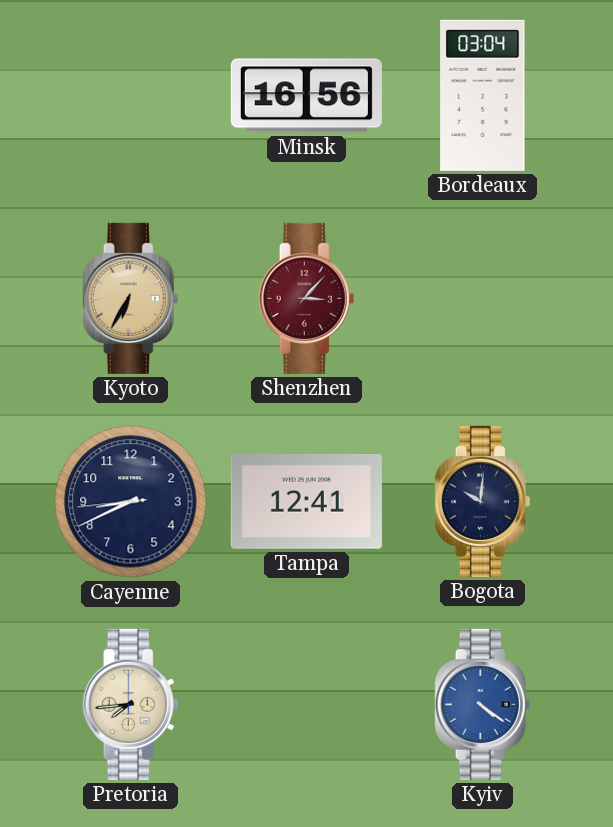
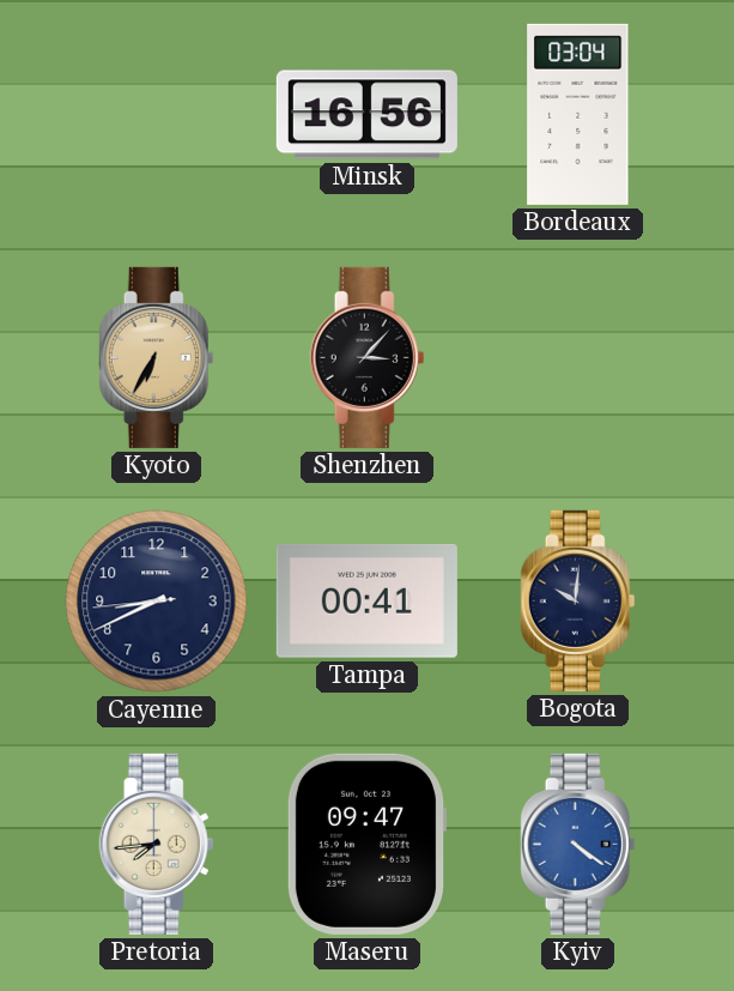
Shenzhen dial: burgundy -> black (368, 357)
Tampa: 12:41 -> 00:41 (366, 600)
Maseru: none -> 09:47 (366, 844)
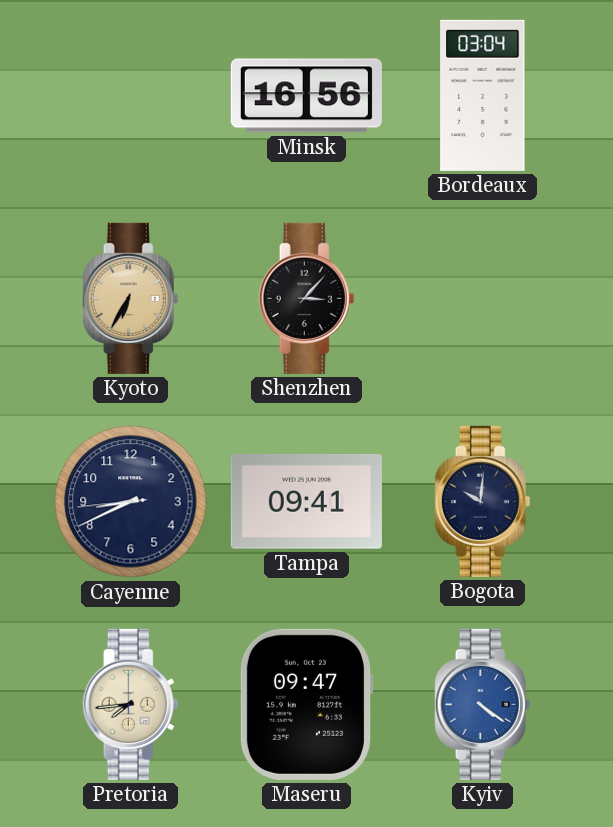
Tampa: 00:41 -> 09:41 (306, 501)
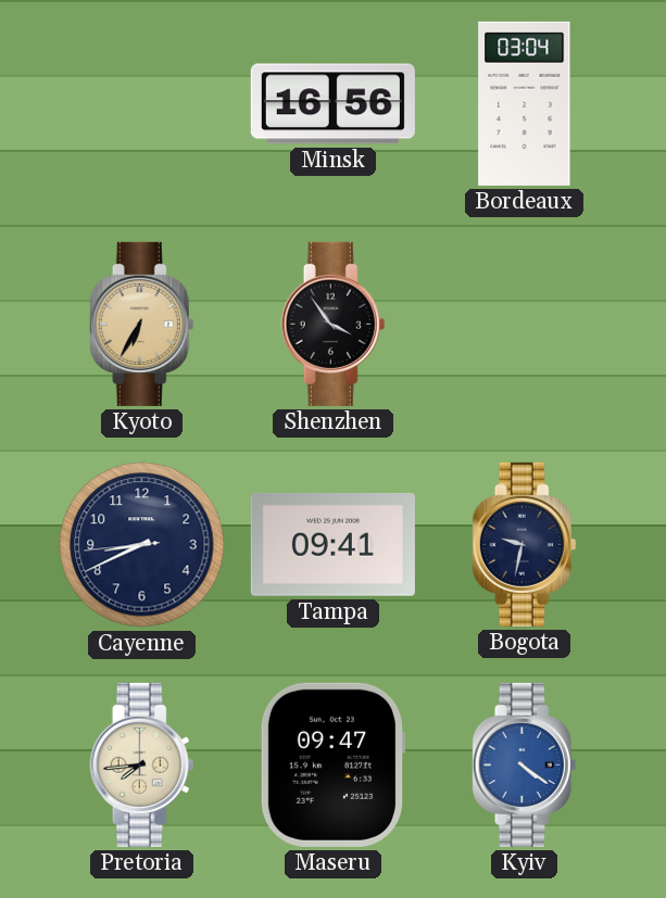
Shenzhen: 3:07 -> 3:54 (334, 324)
Bogota: 10:01 -> 9:32 (525, 544)
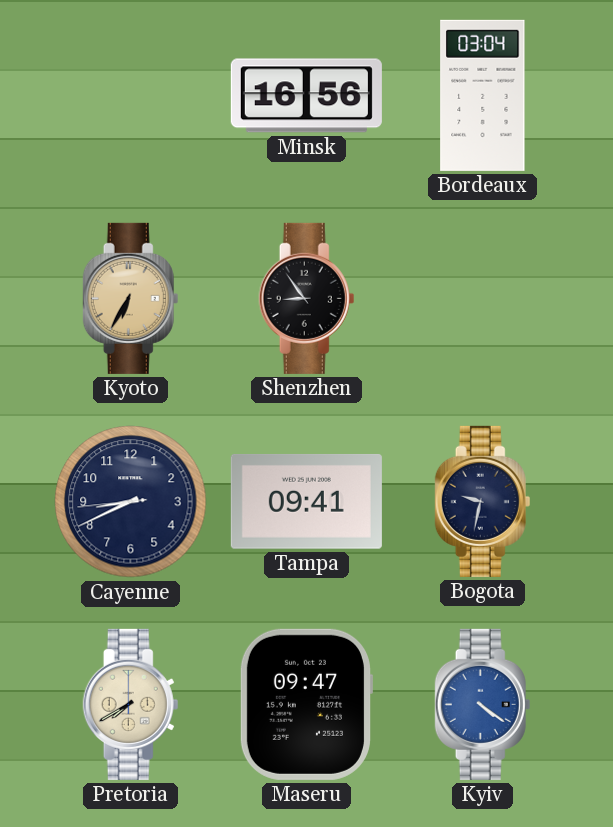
Shenzhen: 3:54 -> 8:54 (307, 298)
Pretoria: 7:44 -> 7:40 (131, 704)
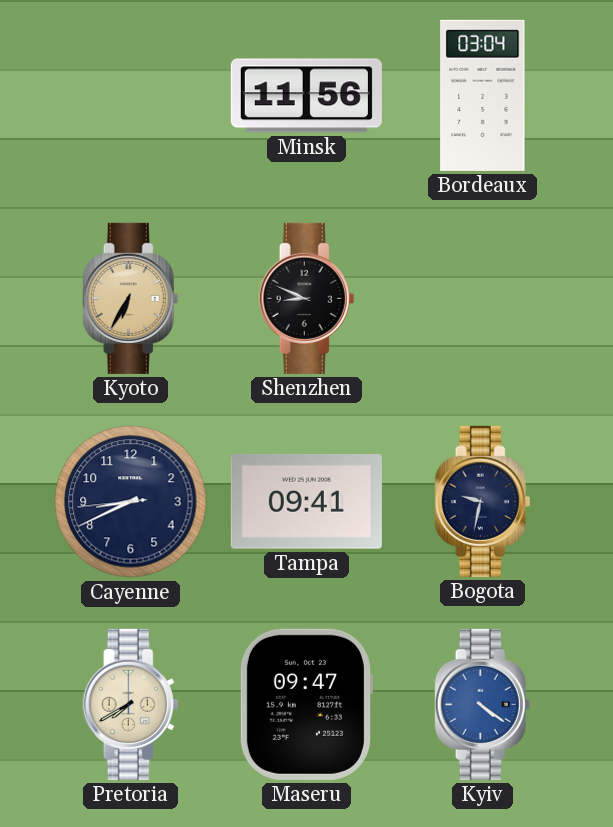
Minsk: 16:56 -> 11:56 (306, 96)
Shenzhen: 8:54 -> 8:49 (307, 298)
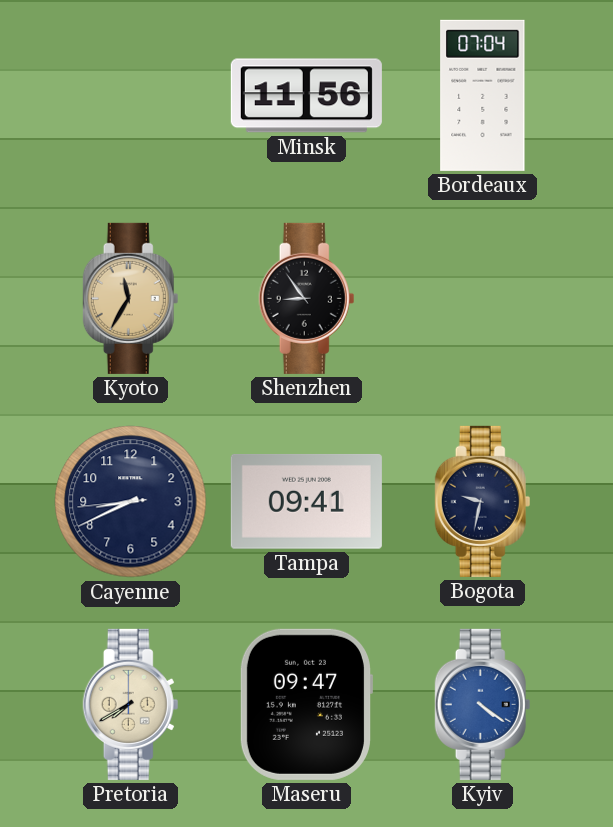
Bordeaux: 03:04 -> 07:04 (483, 95)
Kyoto: 6:35 -> 11:35 (131, 298)
Shenzhen: 8:49 -> 8:54 (307, 298)
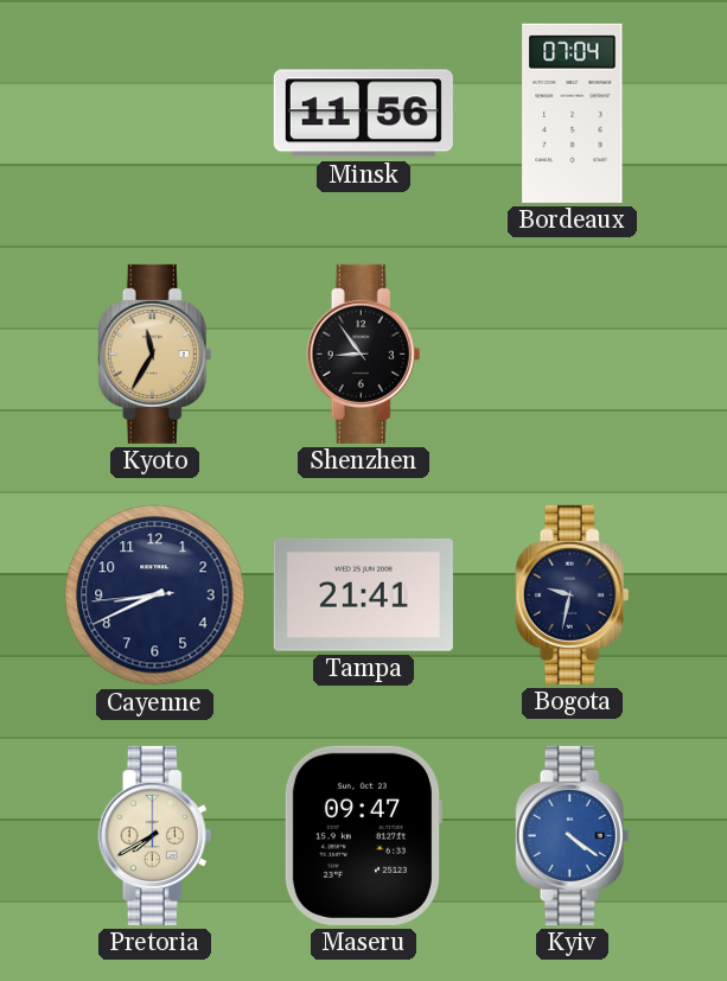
Tampa: 09:41 -> 21:41 (363, 594)
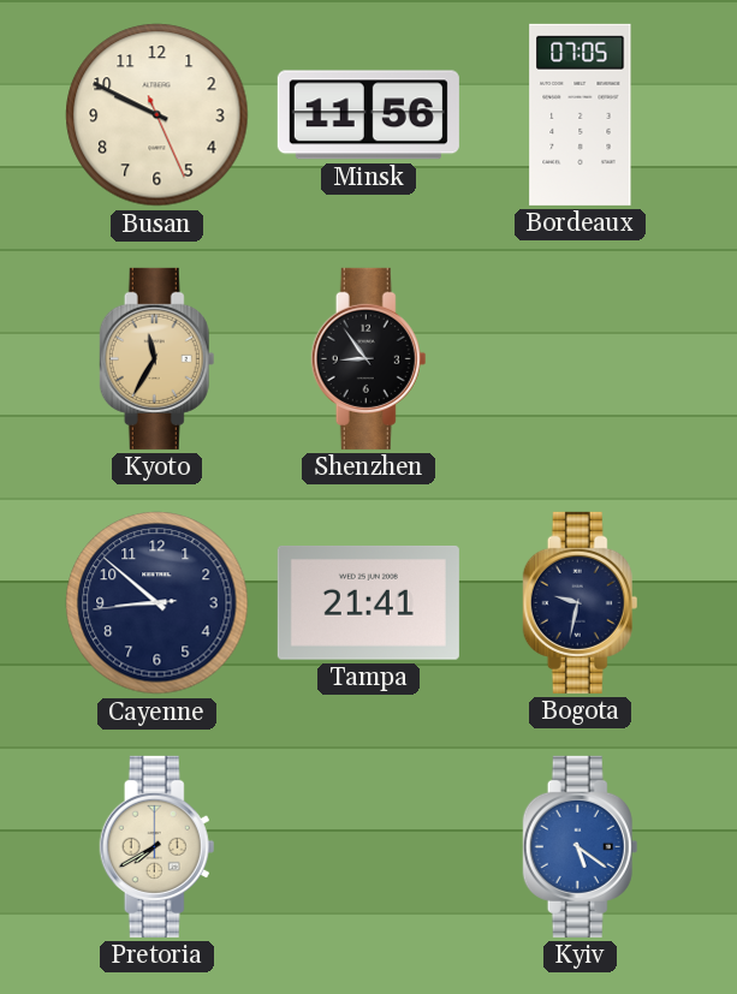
Busan: none -> 9:49 (157, 115)
Bordeaux: 07:04 -> 07:05 (581, 114)
Cayenne: 8:40 -> 8:51 (157, 603)
Maseru: 09:47 -> none (363, 835)
Kyiv: 4:21 -> 5:21 (581, 846)
